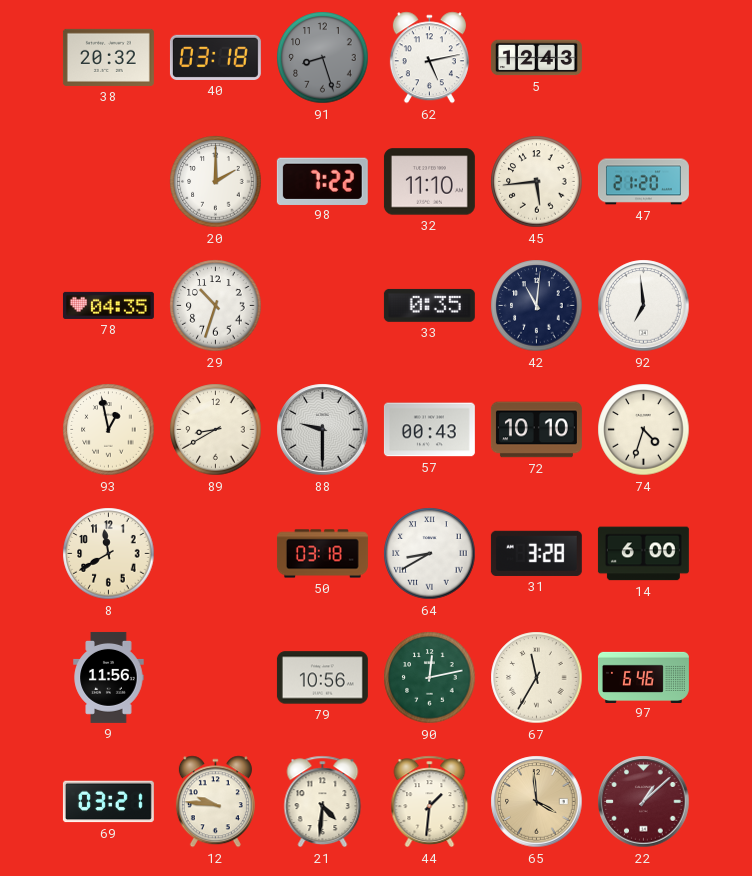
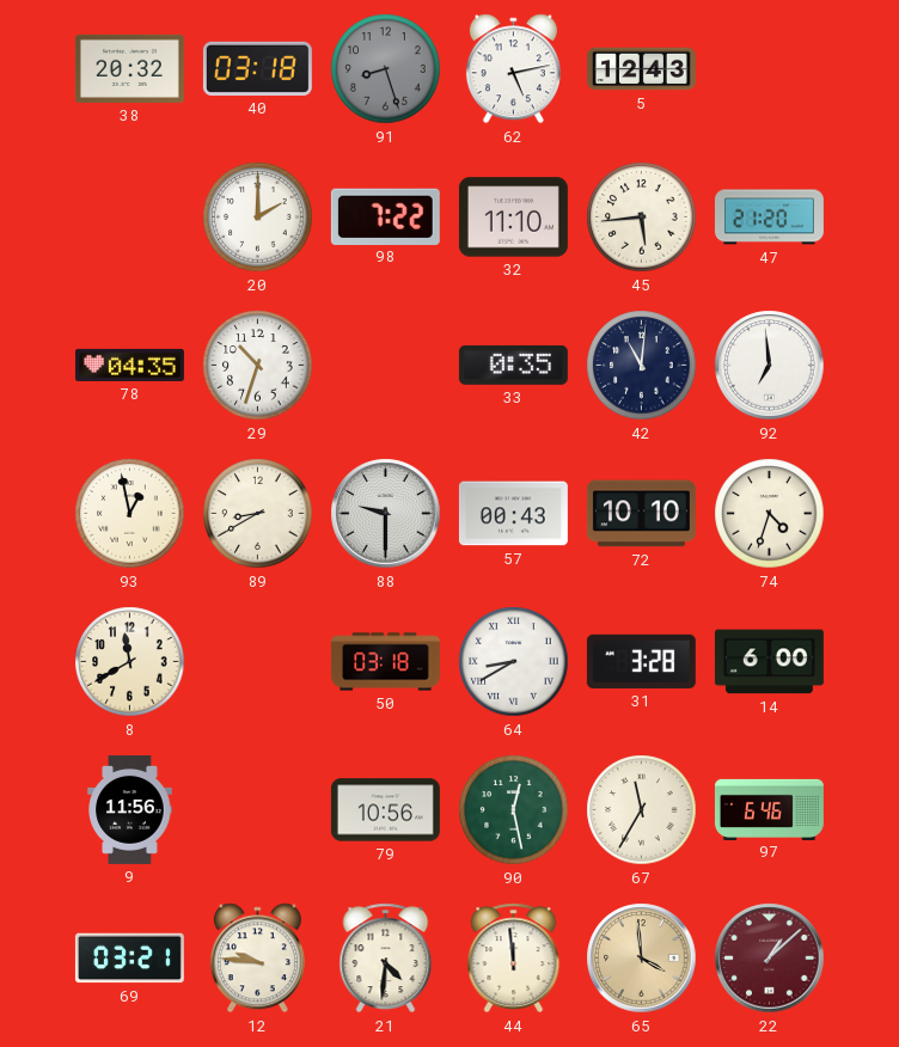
90: 12:13 -> 12:28 (514, 810)
44: 1:31 -> 11:59 (514, 959)
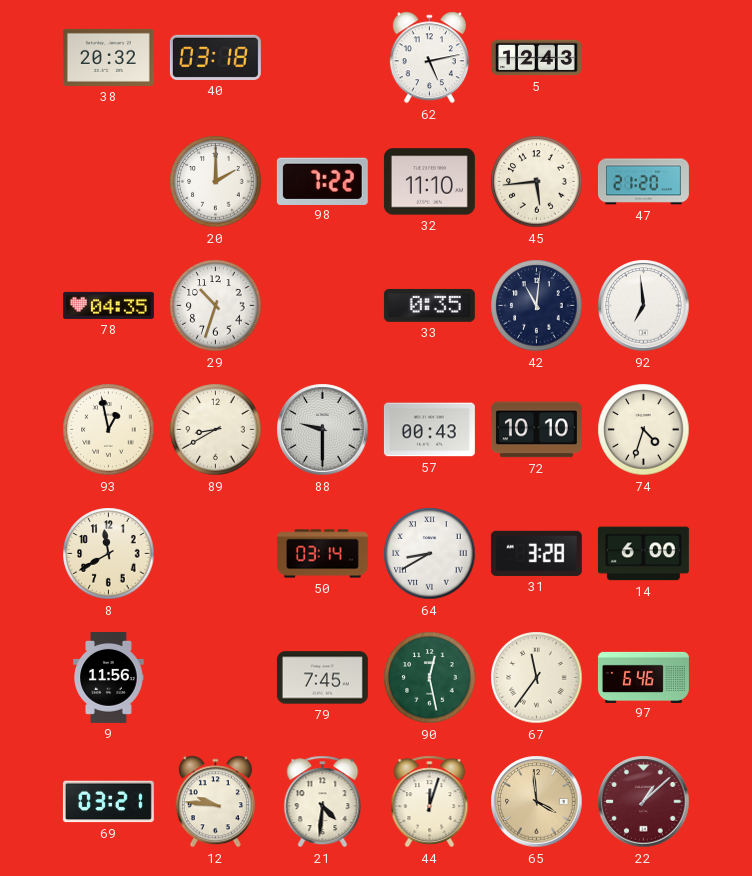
91: 8:27 -> none (386, 69)
50: 03:18 -> 03:14 (322, 554)
79: 10:56 -> 7:45 (322, 678)
67: 11:35 -> 11:36 (537, 678)
44: 11:59 -> 12:03 (430, 802)
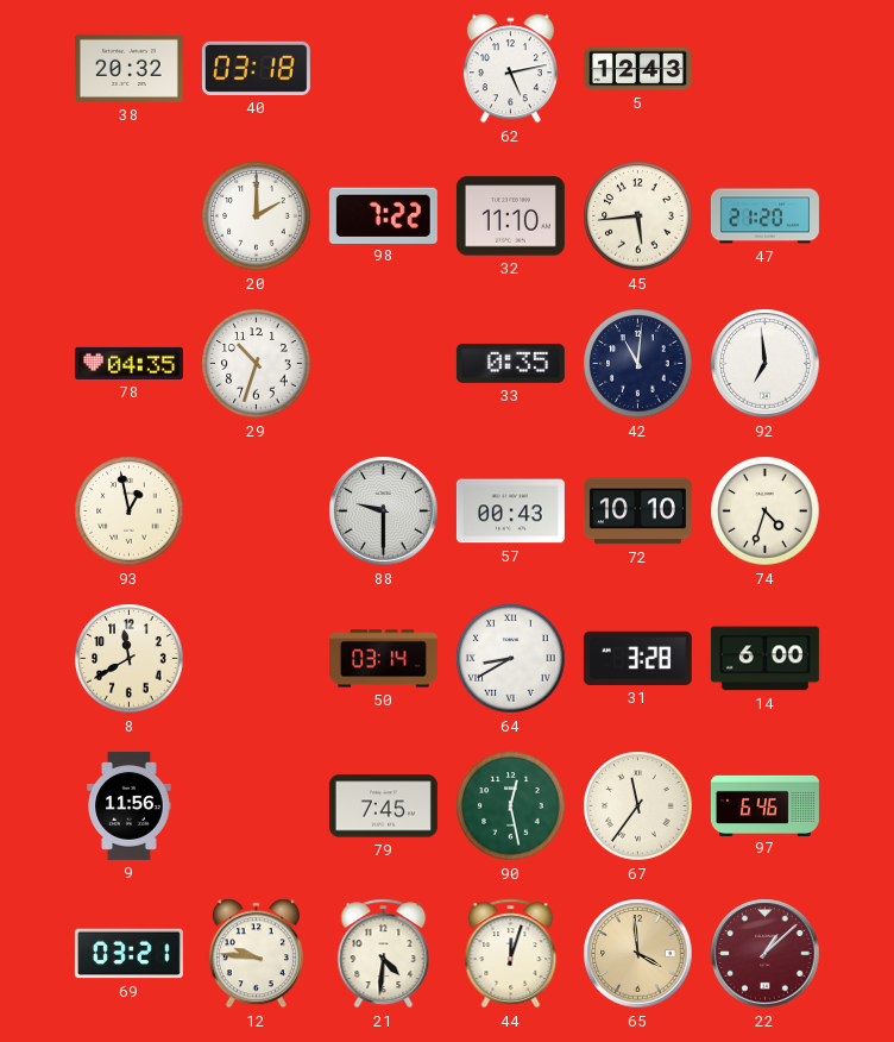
89: 8:40 -> none (216, 430)
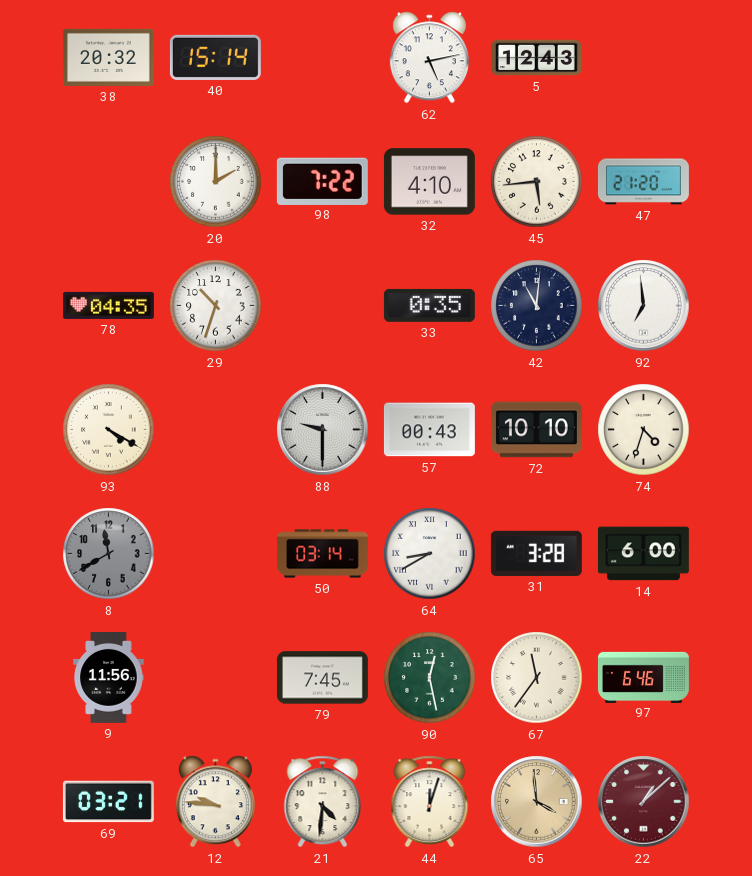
40: 03:18 -> 15:14 (215, 57)
32: 11:10 -> 4:10 (429, 182)
93: 12:58 -> 4:20 (109, 430)
8 dial: cream -> grey (109, 554)
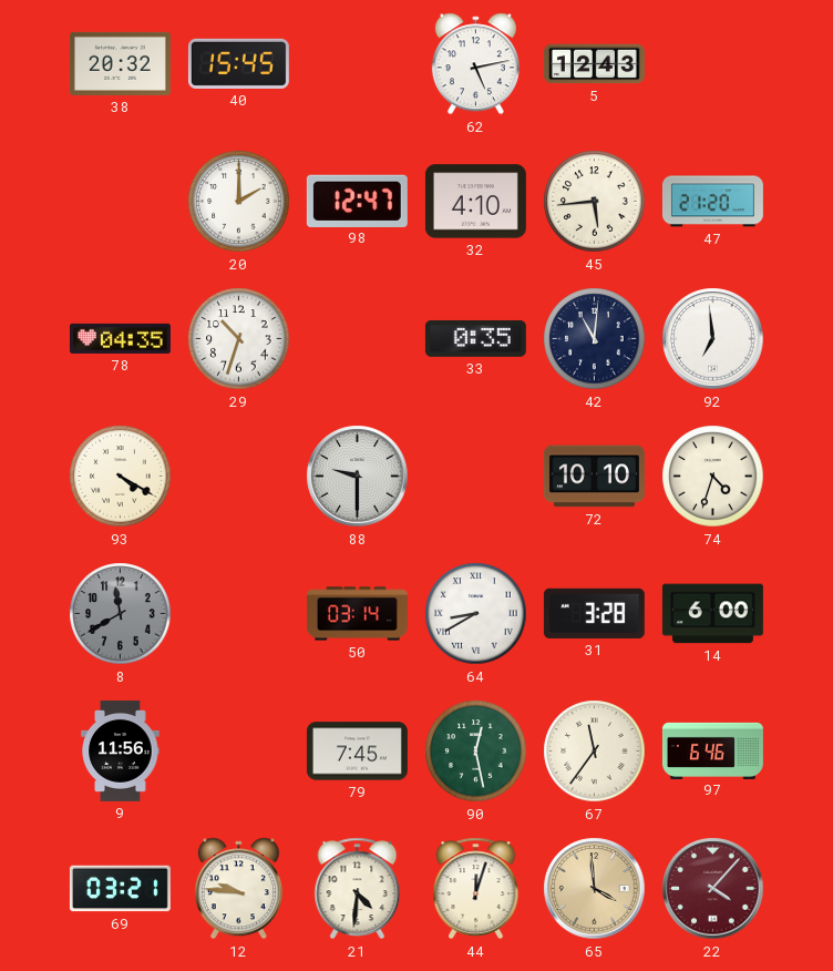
40: 15:14 -> 15:45 (238, 63)
98: 7:22 -> 12:47 (357, 201)
57: 00:43 -> none (429, 430)
22: 1:08 -> 4:07 (713, 889)
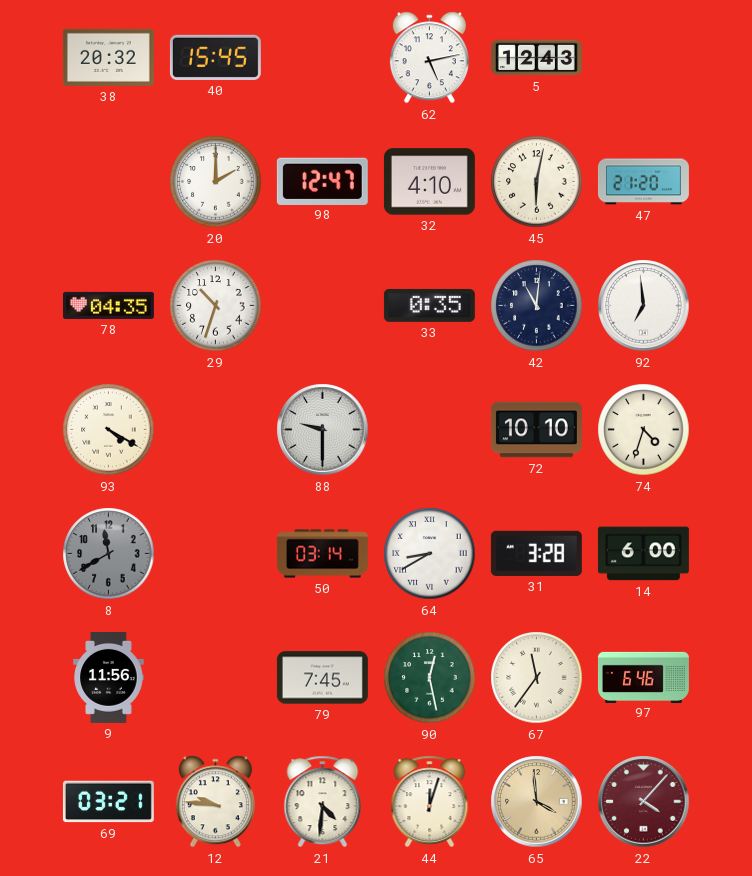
45: 5:44 -> 6:02 (537, 182)
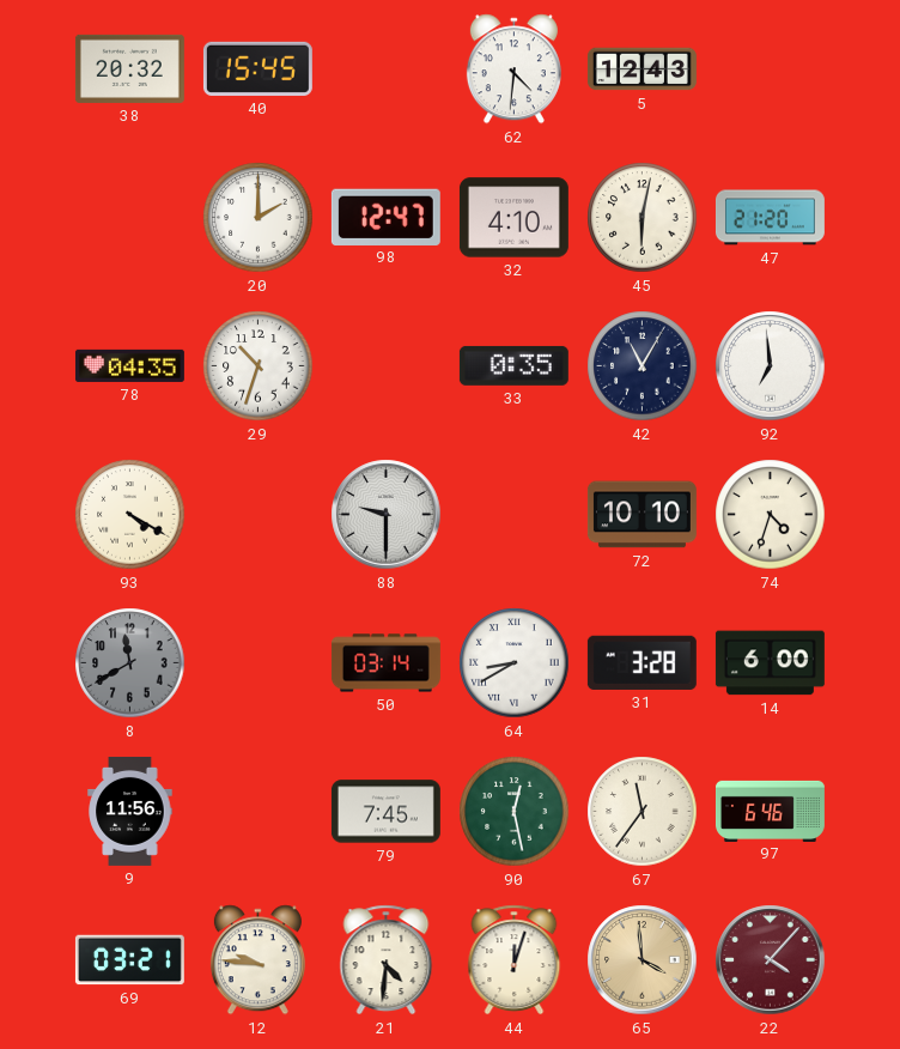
62: 5:13 -> 4:31 (513, 69)
42: 11:01 -> 11:05 (643, 366)
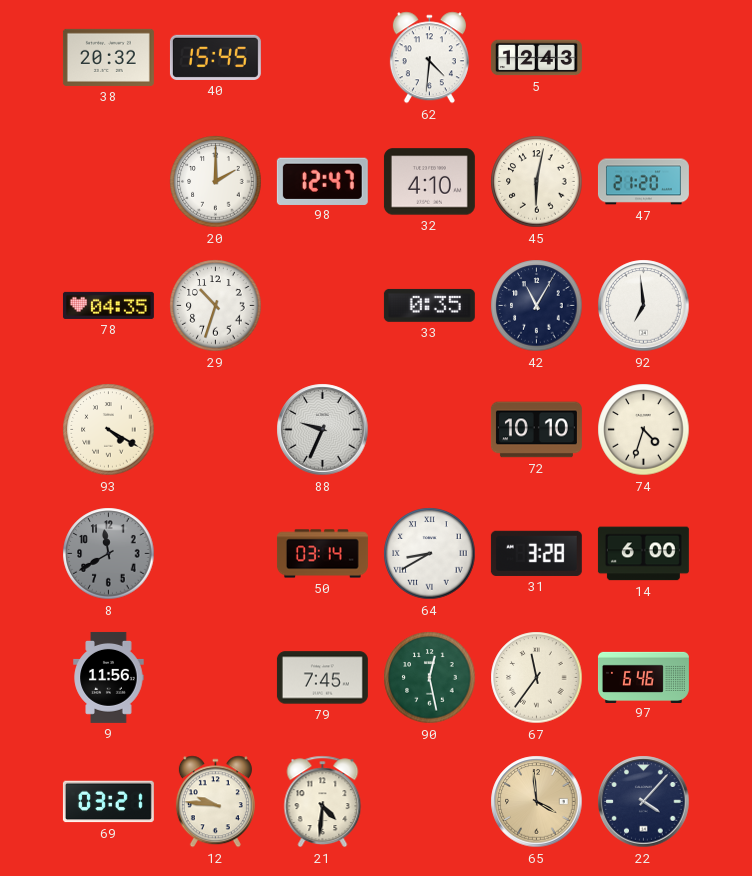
88: 9:30 -> 9:34 (323, 430)
44: 12:03 -> none (515, 960)
22 dial: burgundy -> navy (644, 802)
